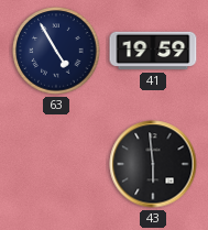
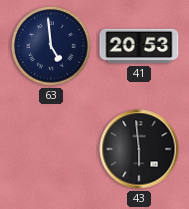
63: 4:55 -> 4:59 (51, 46)
41: 19:59 -> 20:53 (139, 46)
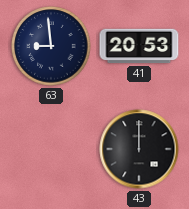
63: 4:59 -> 8:59 (51, 46)
43: 5:59 -> 12:00 (139, 149)
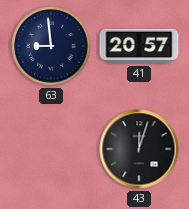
41: 20:53 -> 20:57 (139, 46)
43: 12:00 -> 12:03 (139, 149)
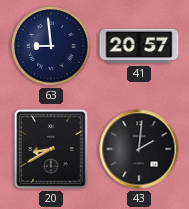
20: none -> 8:40 (51, 149)
43: 12:03 -> 2:01 (139, 149)
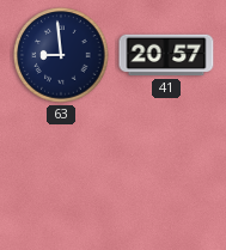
20: 8:40 -> none (51, 149)
43: 2:01 -> none (139, 149)
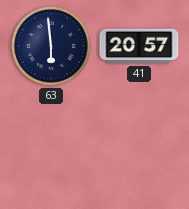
63: 8:59 -> 5:59 (51, 46)
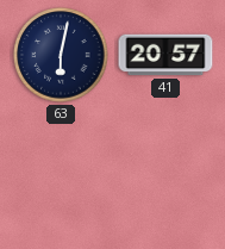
63: 5:59 -> 6:02 (61, 55)
